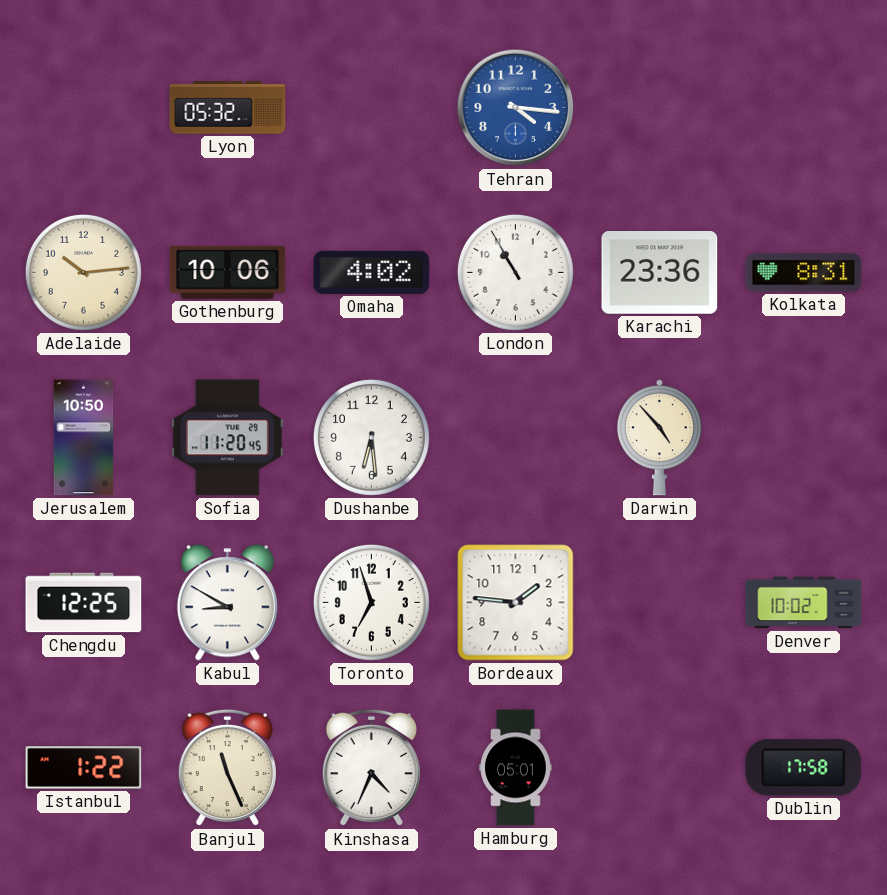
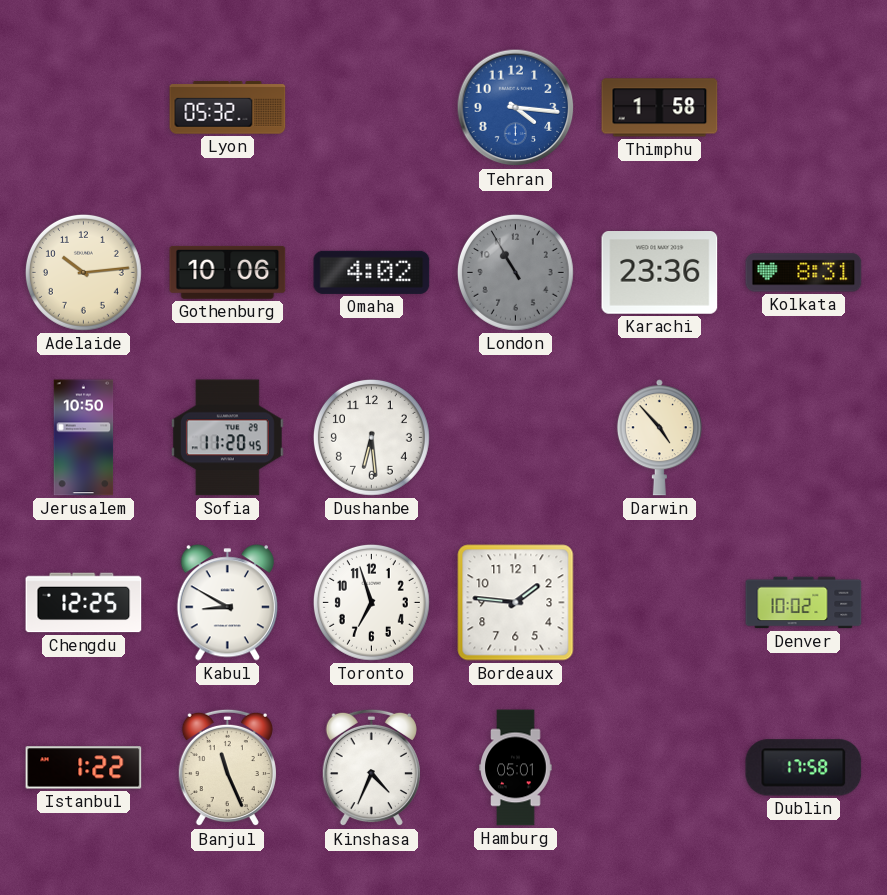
Thimphu: none -> 1:58 (660, 108)
London dial: white -> grey (515, 272)
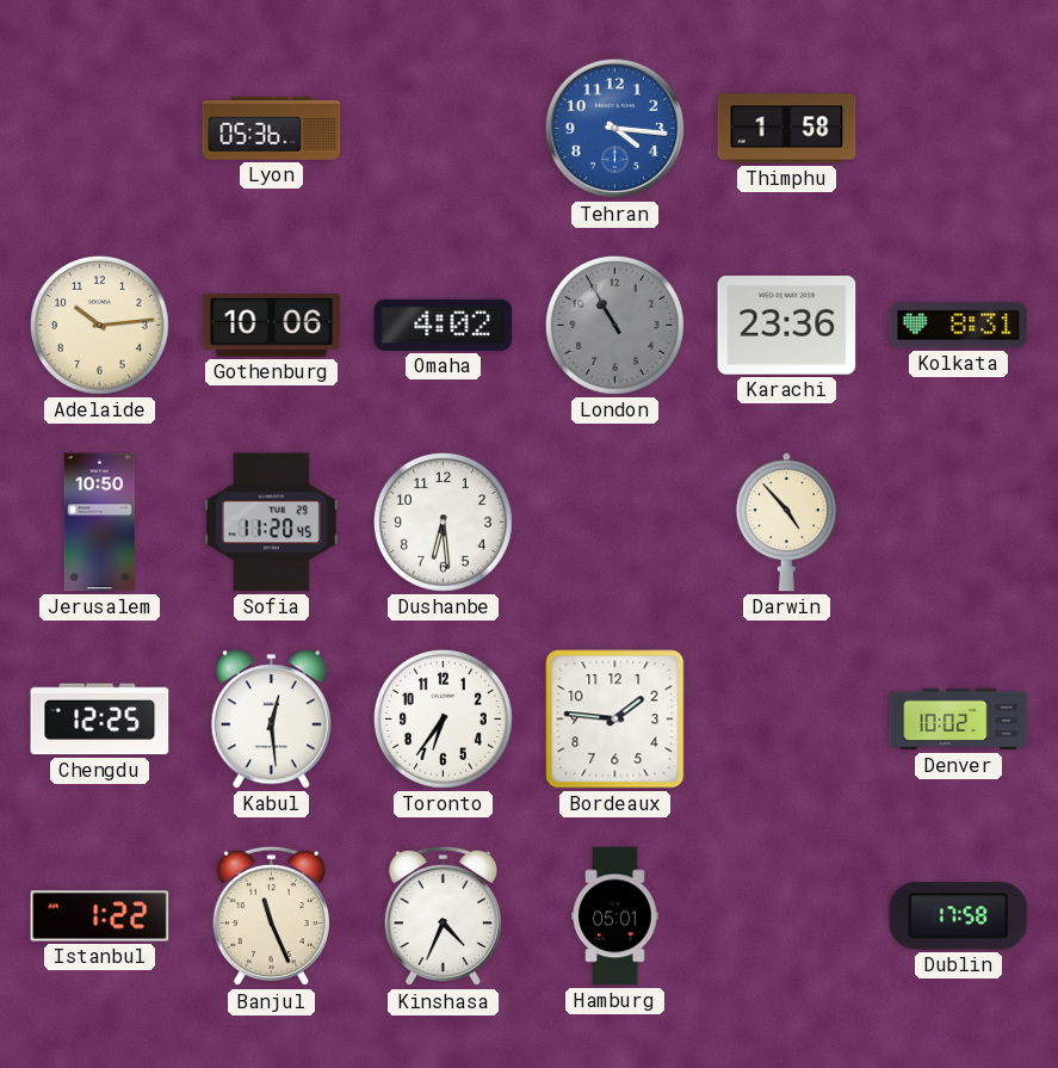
Lyon: 05:32 -> 05:36 (272, 129)
Kabul: 8:50 -> 12:29 (271, 720)
Toronto: 6:57 -> 6:36 (443, 718)
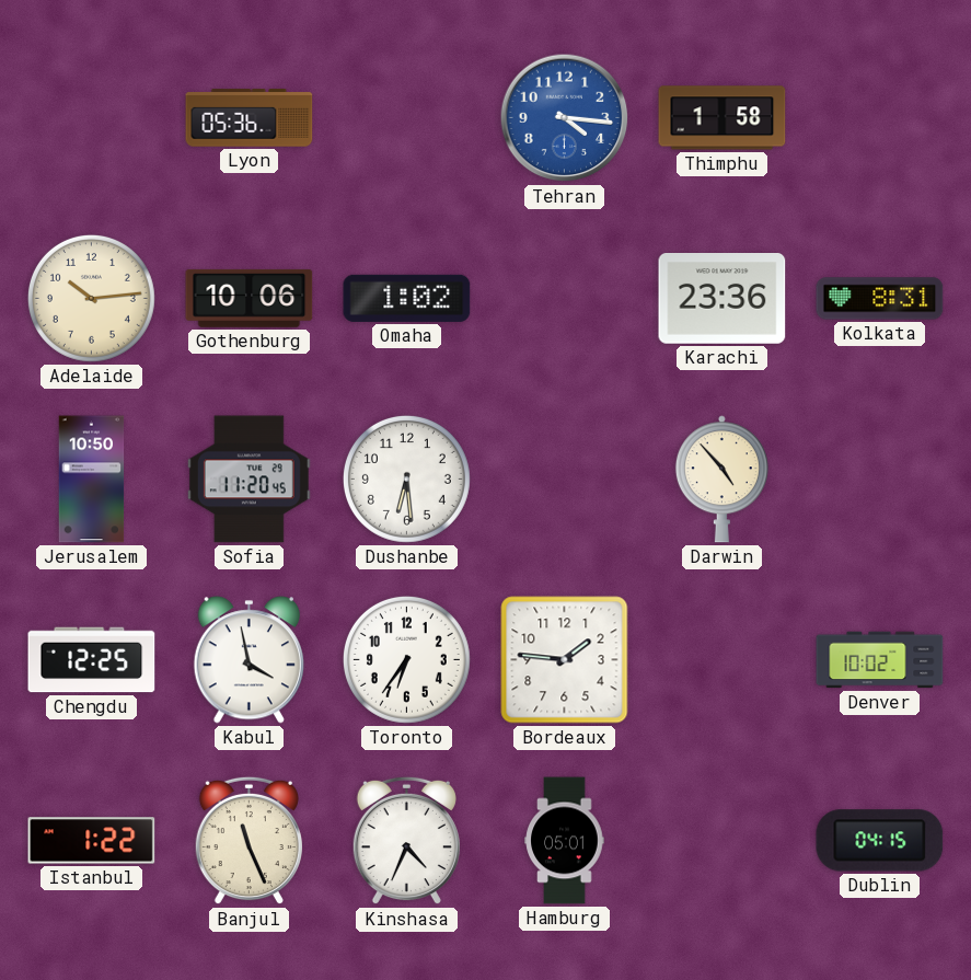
Omaha: 4:02 -> 1:02 (407, 298)
London: 10:55 -> none (614, 325)
Kabul: 12:29 -> 3:58 (248, 660)
Dublin: 17:58 -> 04:15 (880, 841)
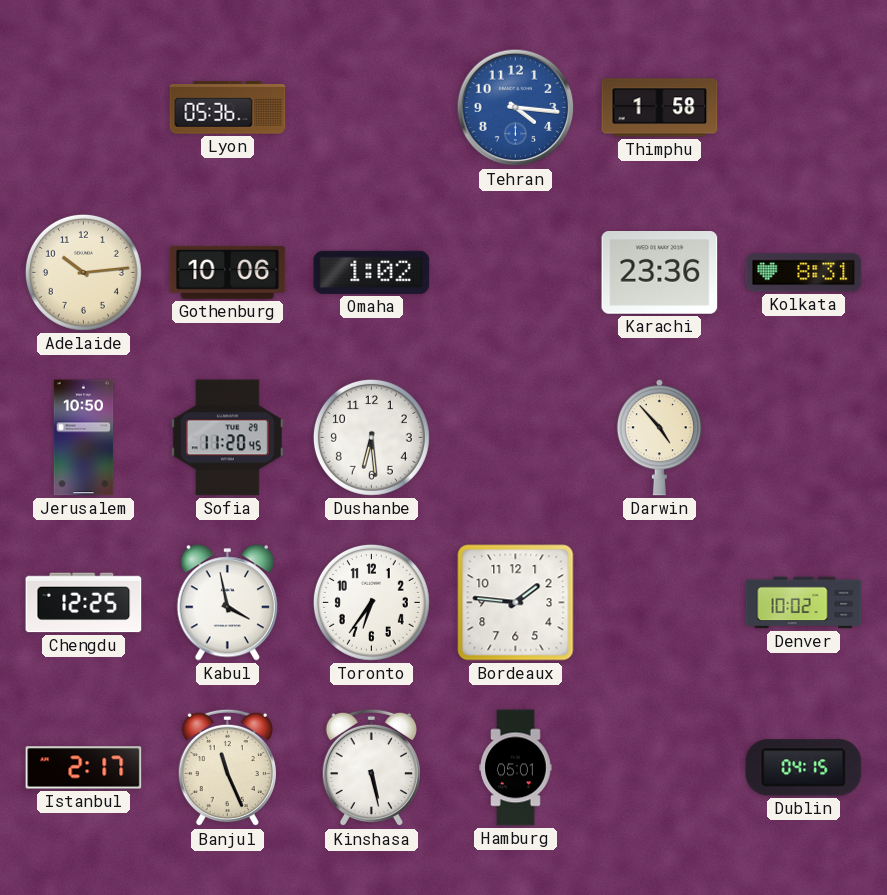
Istanbul: 1:22 -> 2:17 (84, 768)
Kinshasa: 4:34 -> 5:28 (371, 768)
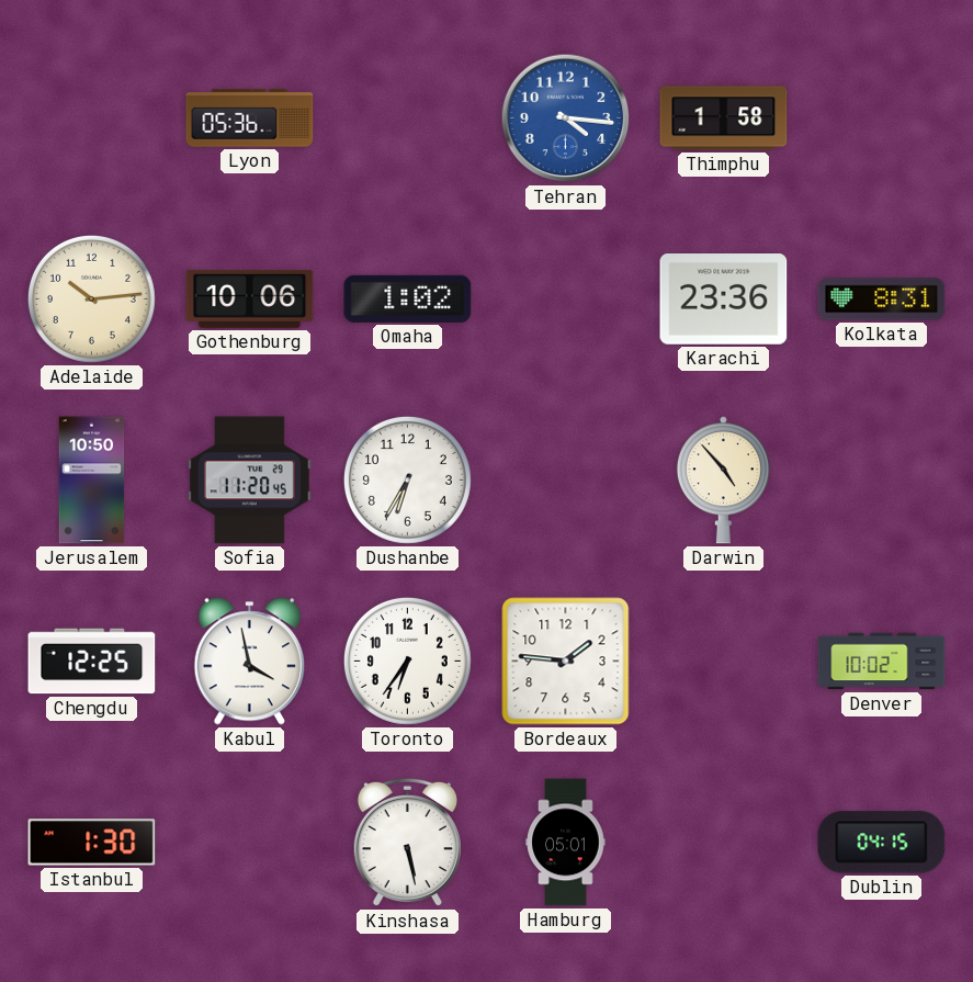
Dushanbe: 6:29 -> 6:35 (407, 479)
Istanbul: 2:17 -> 1:30 (92, 843)
Banjul: 11:26 -> none (227, 768)
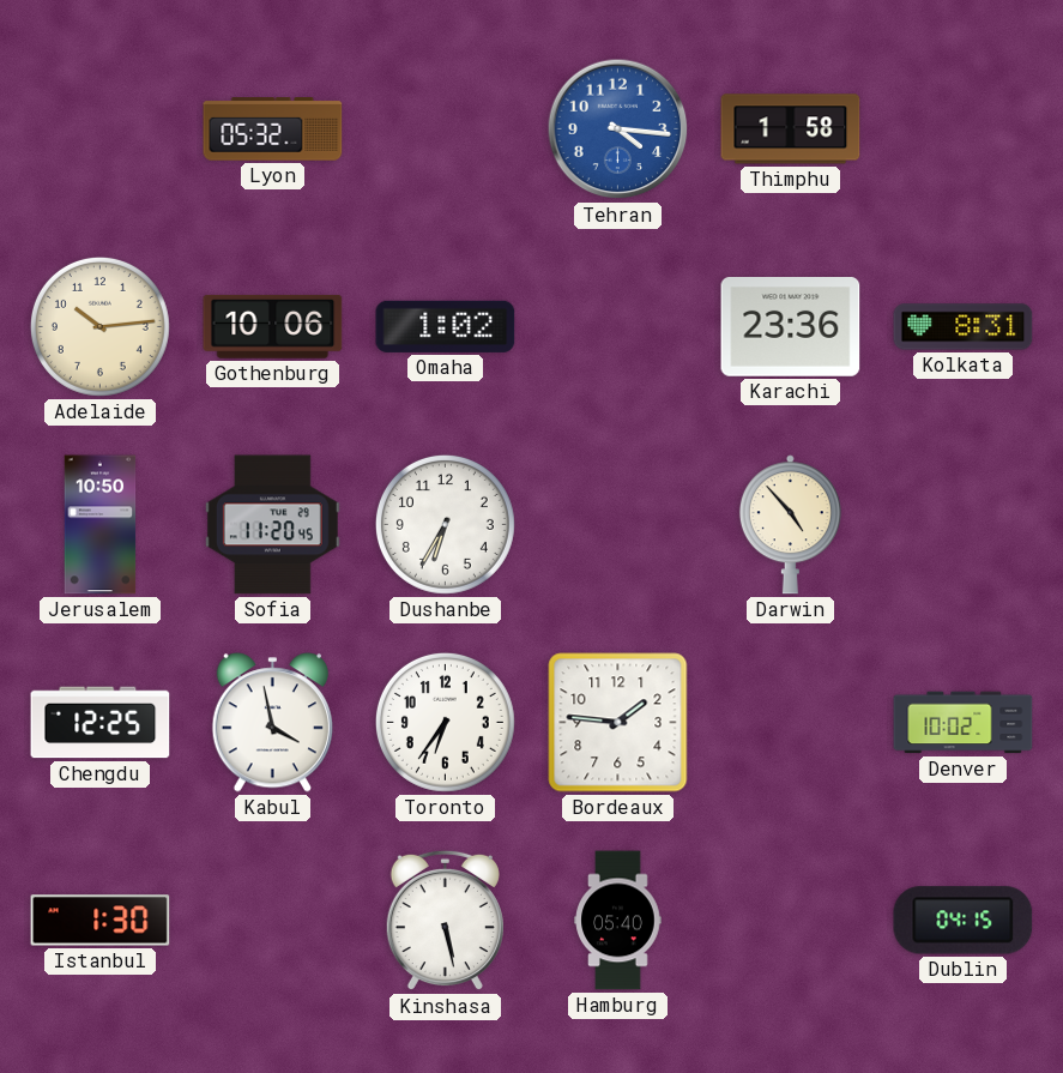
Lyon: 05:36 -> 05:32 (273, 129)
Hamburg: 05:01 -> 05:40 (618, 921)
